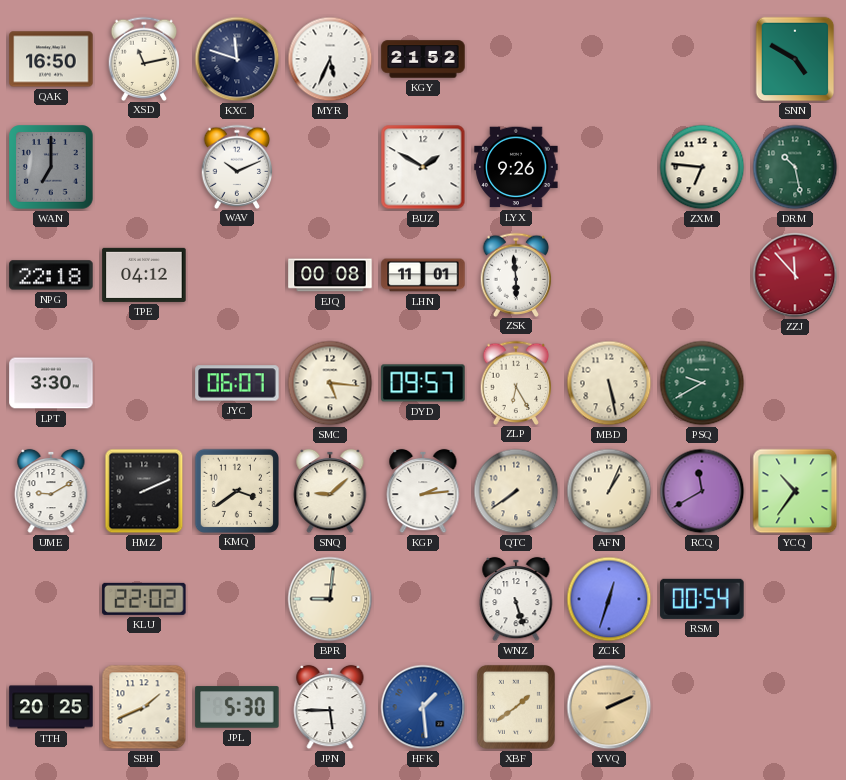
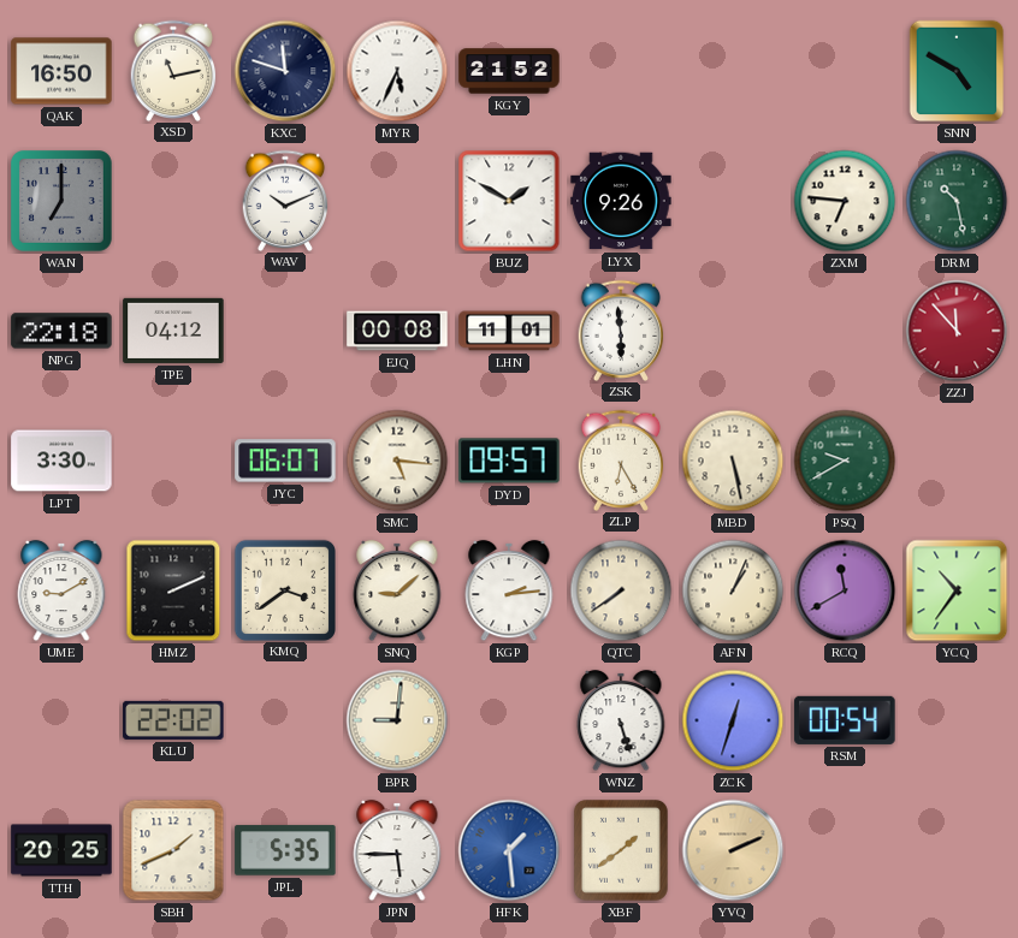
JPL: 5:30 -> 5:35 (285, 850)
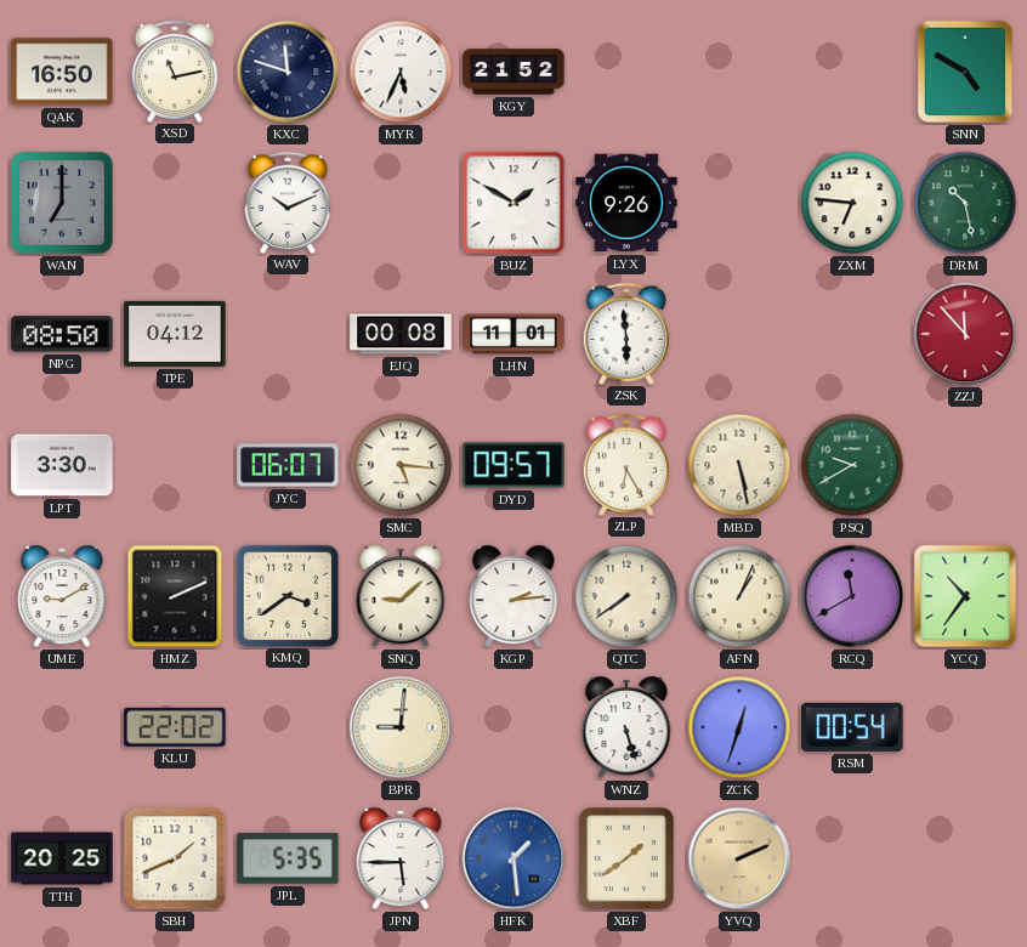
NPG: 22:18 -> 08:50 (62, 334)
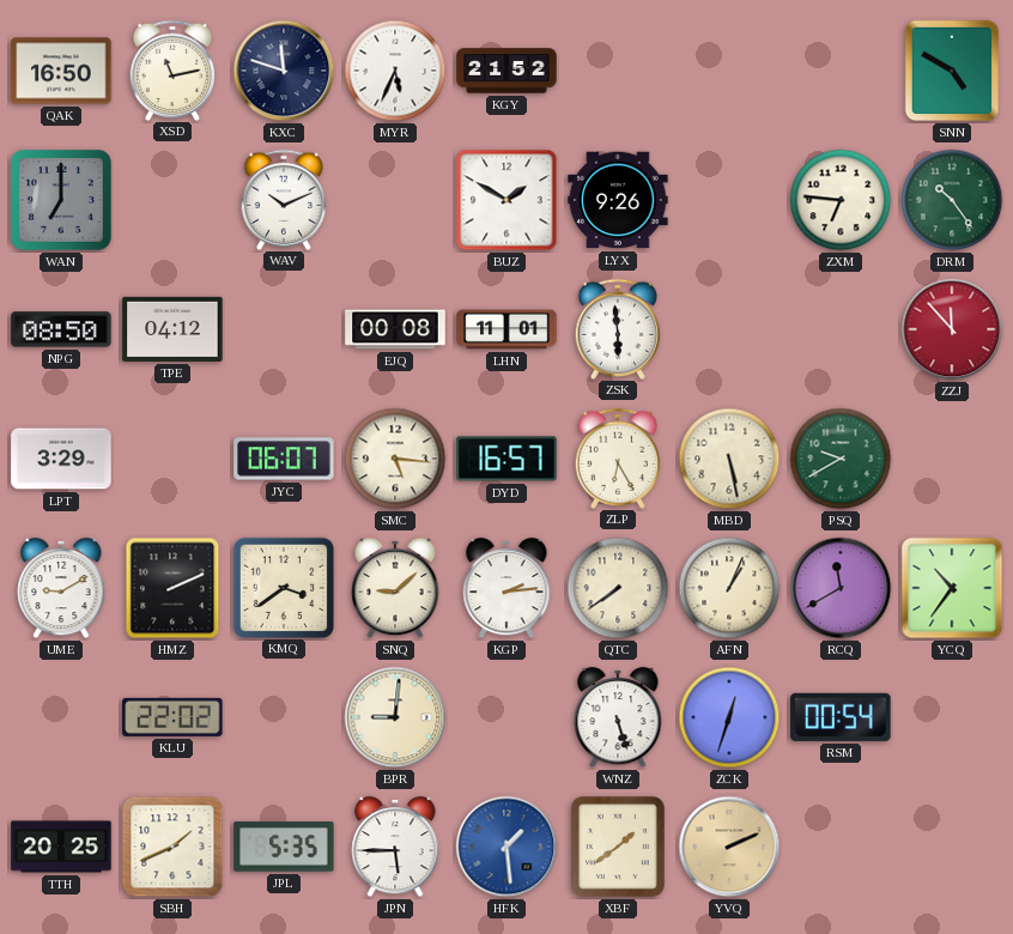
DRM: 10:28 -> 10:24 (952, 200)
LPT: 3:30 -> 3:29 (61, 459)
DYD: 09:57 -> 16:57 (506, 459)
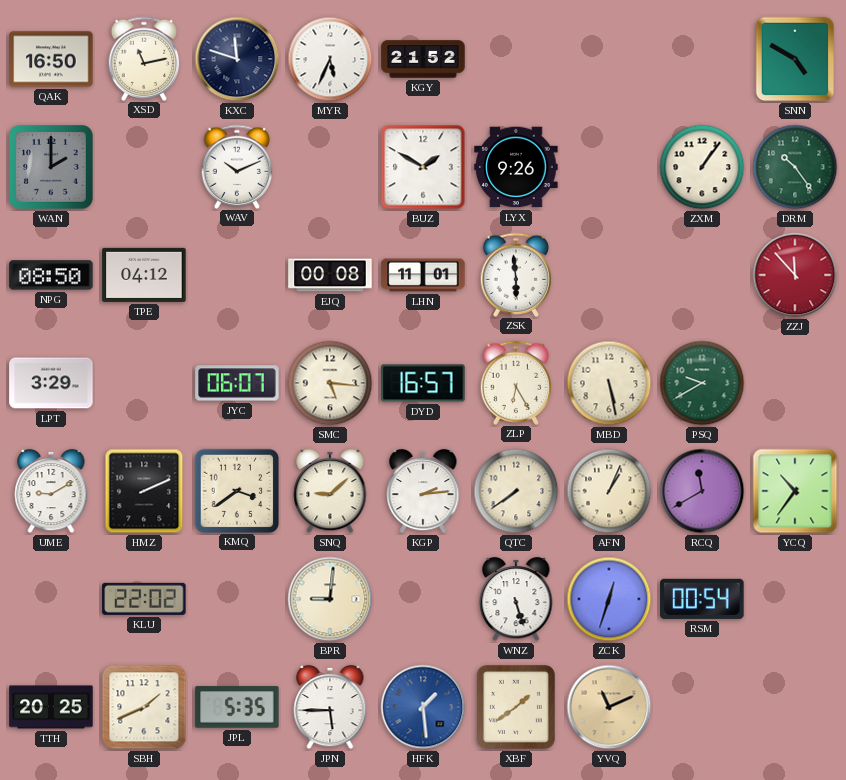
WAN: 7:00 -> 2:00 (52, 168)
ZXM: 6:46 -> 1:06 (702, 167)
YVQ: 2:11 -> 11:11 (609, 707)
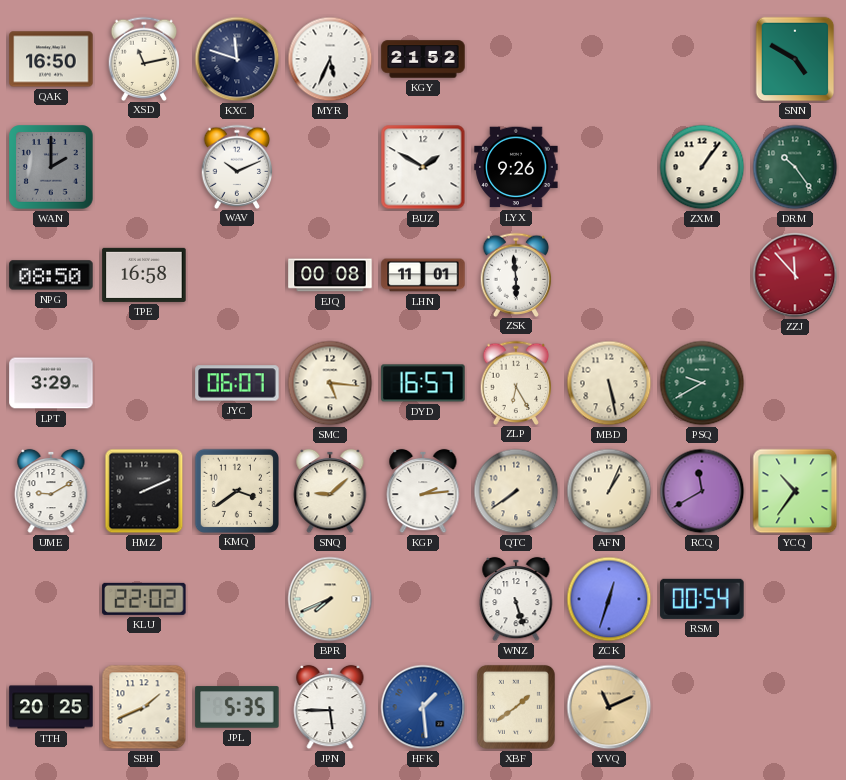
TPE: 04:12 -> 16:58 (144, 275)
BPR: 9:01 -> 7:41 (330, 599)
